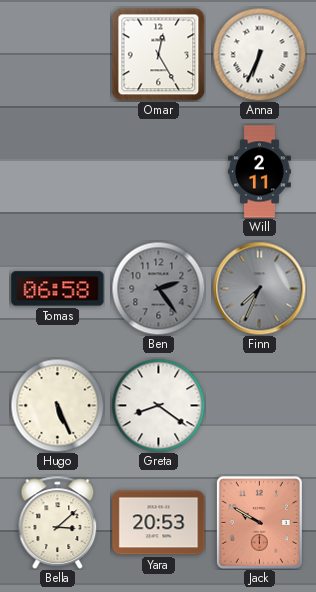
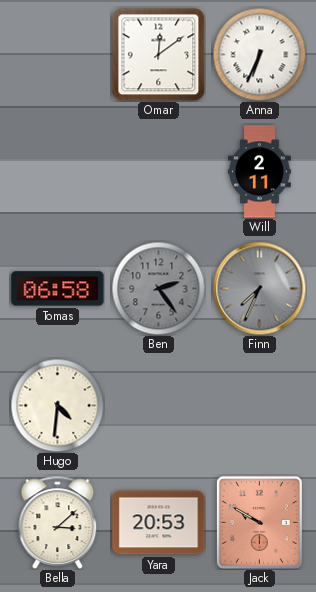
Omar: 12:25 -> 12:09 (158, 54)
Hugo: 5:26 -> 4:31 (57, 405)
Greta: 8:21 -> none (158, 405)
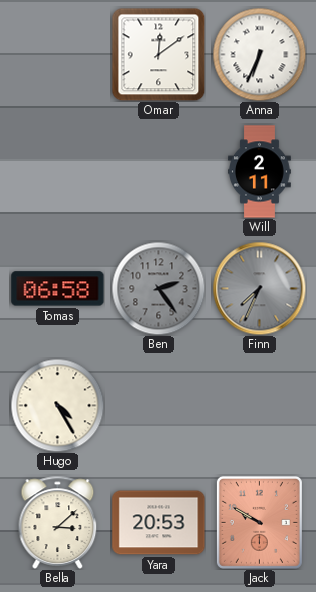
Hugo: 4:31 -> 4:25 (57, 405)
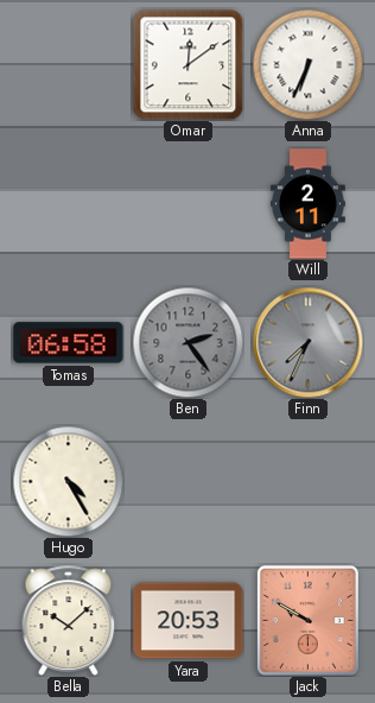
Bella: 3:08 -> 10:08 (69, 620)
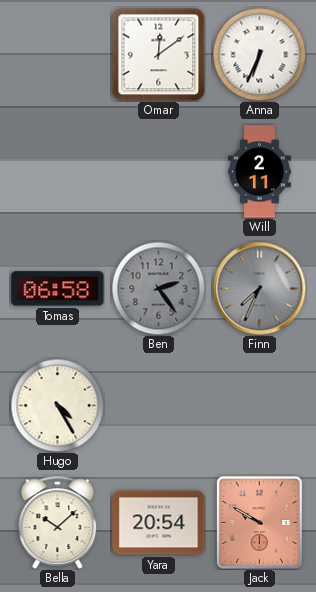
Yara: 20:53 -> 20:54 (159, 523)
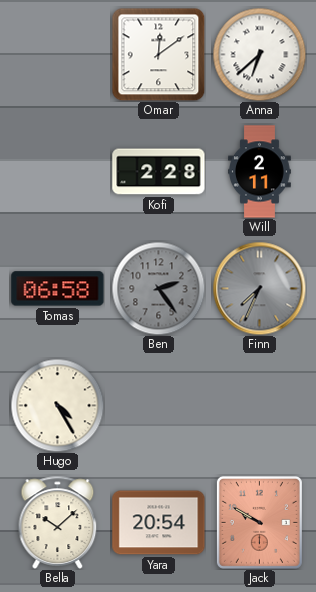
Anna: 6:34 -> 6:38 (259, 54)
Kofi: none -> 2:28 (159, 172)
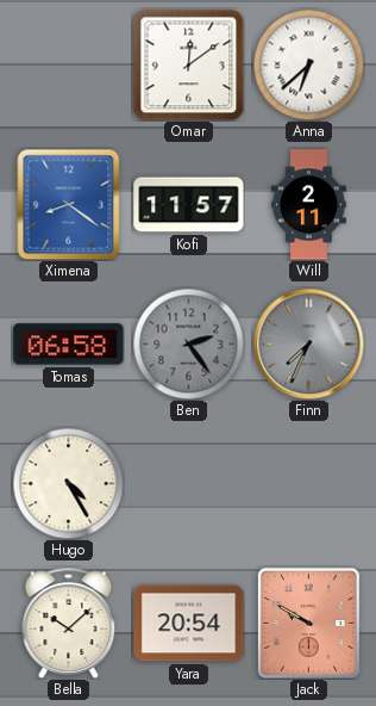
Ximena: none -> 8:21 (69, 204)
Kofi: 2:28 -> 11:57 (189, 205)
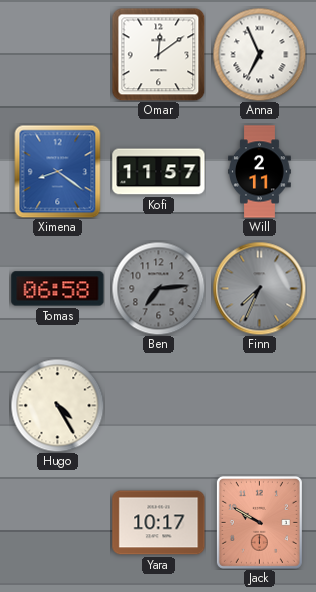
Anna: 6:38 -> 6:56 (259, 54)
Ben: 2:24 -> 7:14 (158, 288)
Bella: 10:08 -> none (69, 623)
Yara: 20:54 -> 10:17 (159, 523)
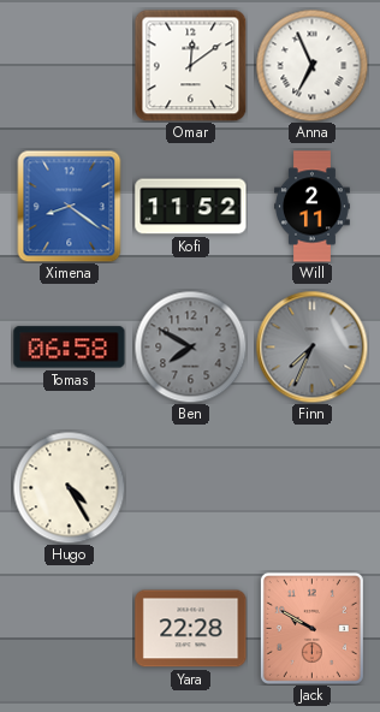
Kofi: 11:57 -> 11:52 (191, 207)
Ben: 7:14 -> 7:50 (190, 346)
Yara: 10:17 -> 22:28 (191, 629)
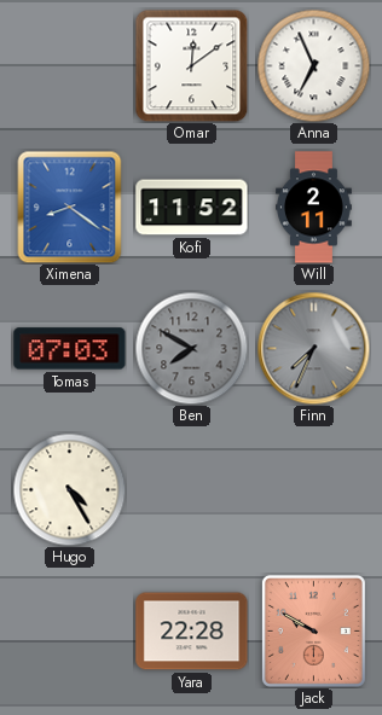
Tomas: 06:58 -> 07:03 (70, 349)
